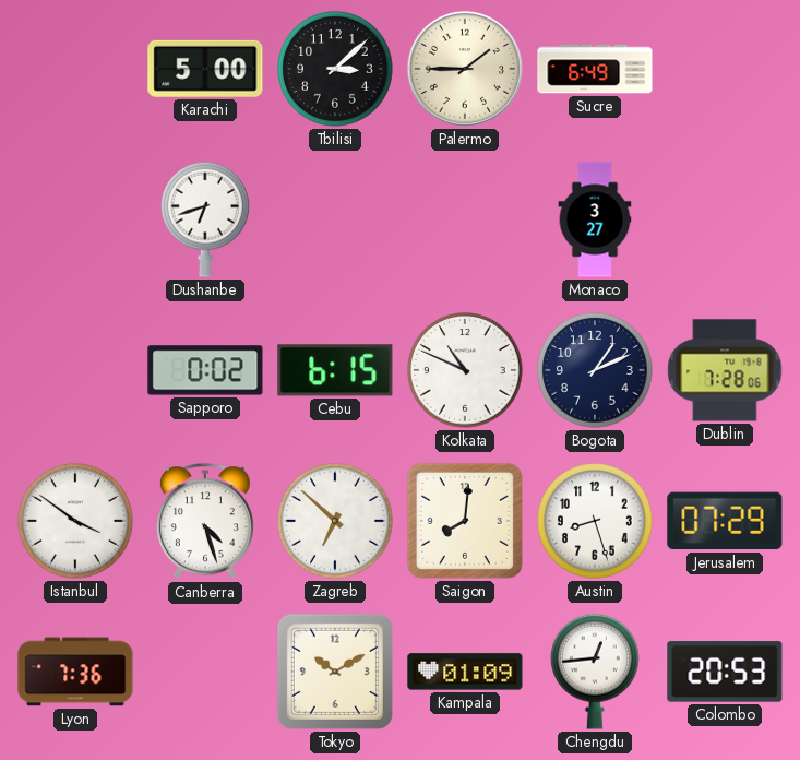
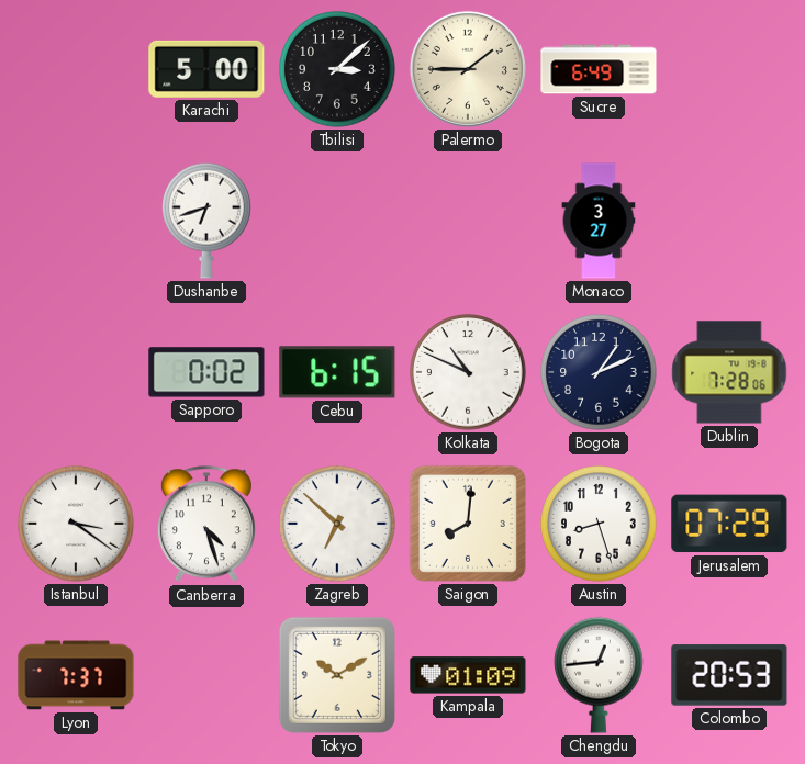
Istanbul: 3:51 -> 3:21 (76, 524)
Lyon: 7:36 -> 7:37 (76, 675)
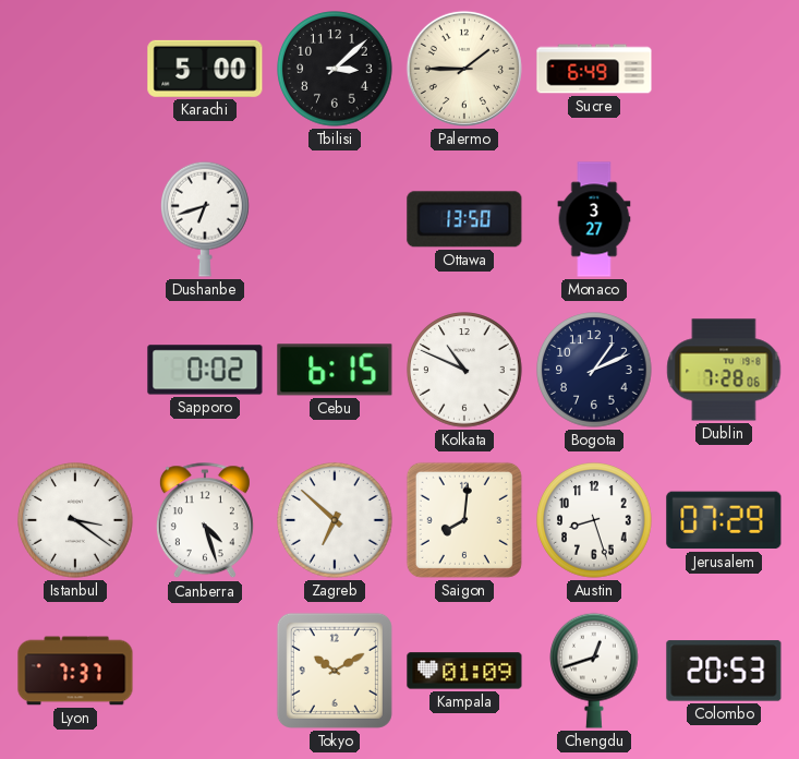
Ottawa: none -> 13:50 (464, 219)
Chengdu: 12:44 -> 12:42 (595, 671)
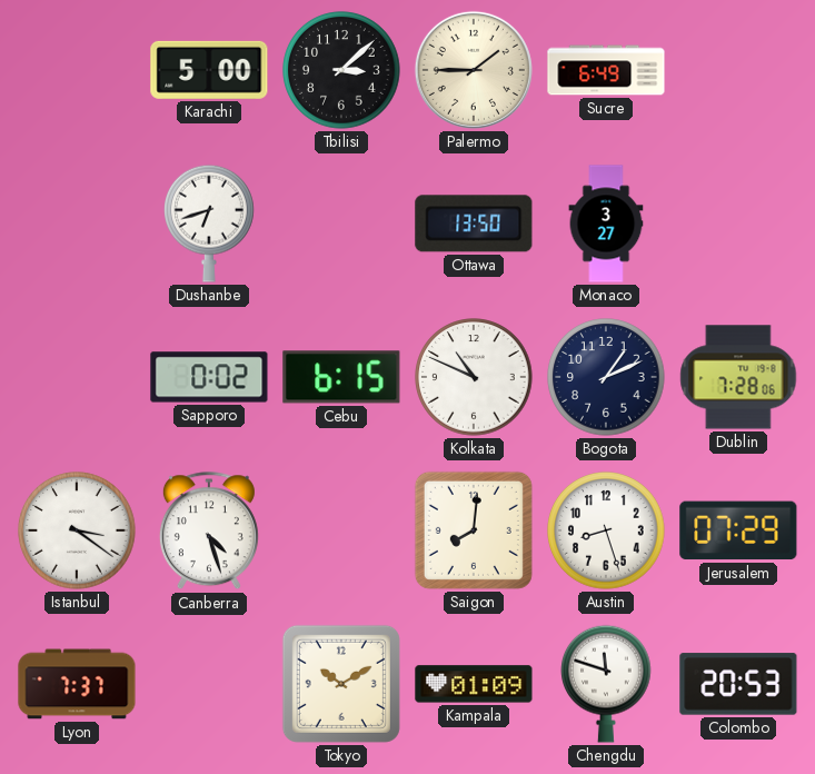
Zagreb: 6:52 -> none (335, 520)
Chengdu: 12:42 -> 11:48 (607, 684)
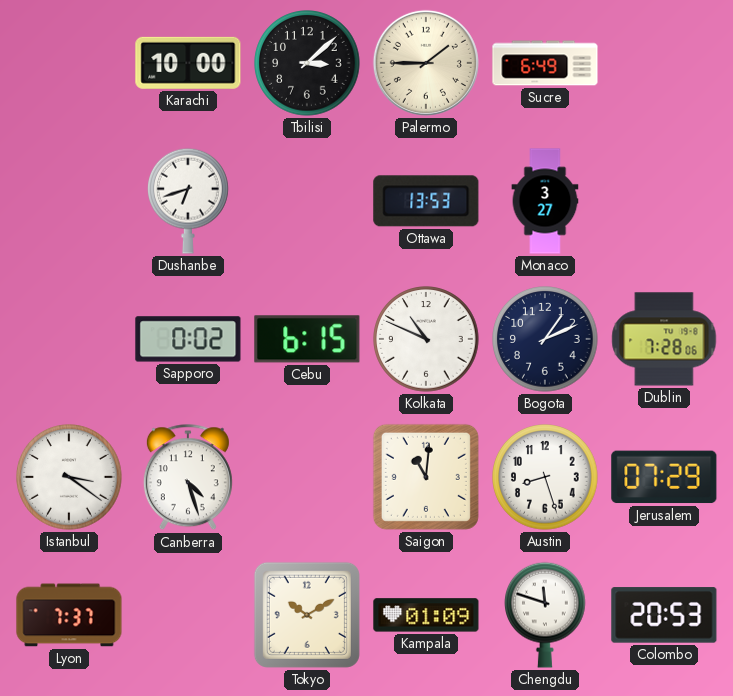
Karachi: 5:00 -> 10:00 (188, 63)
Ottawa: 13:50 -> 13:53 (426, 201)
Saigon: 8:01 -> 11:01 (426, 477)
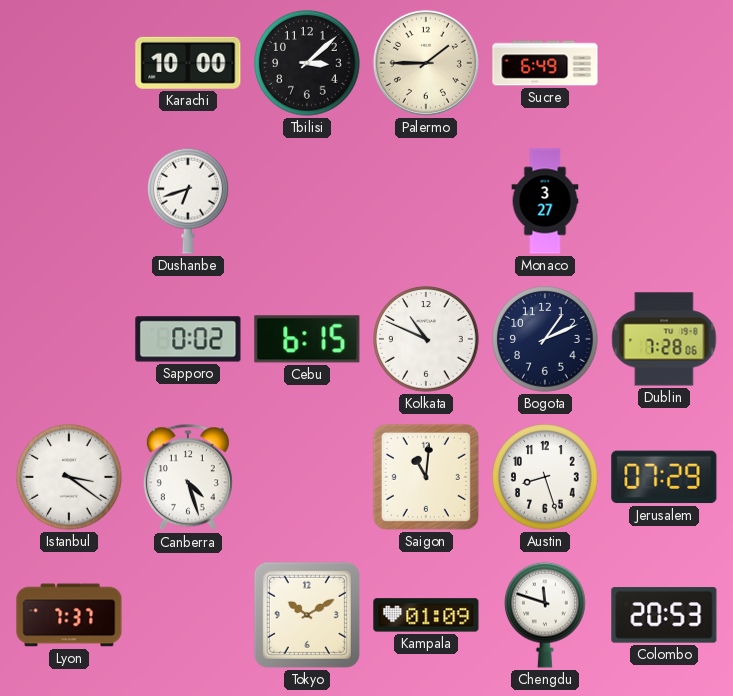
Ottawa: 13:53 -> none (426, 201)
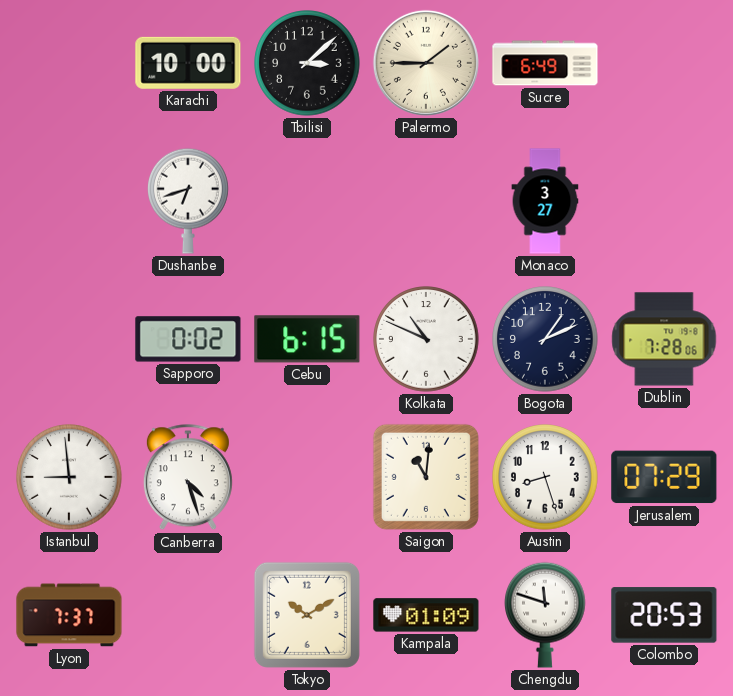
Istanbul: 3:21 -> 8:59 (69, 477)
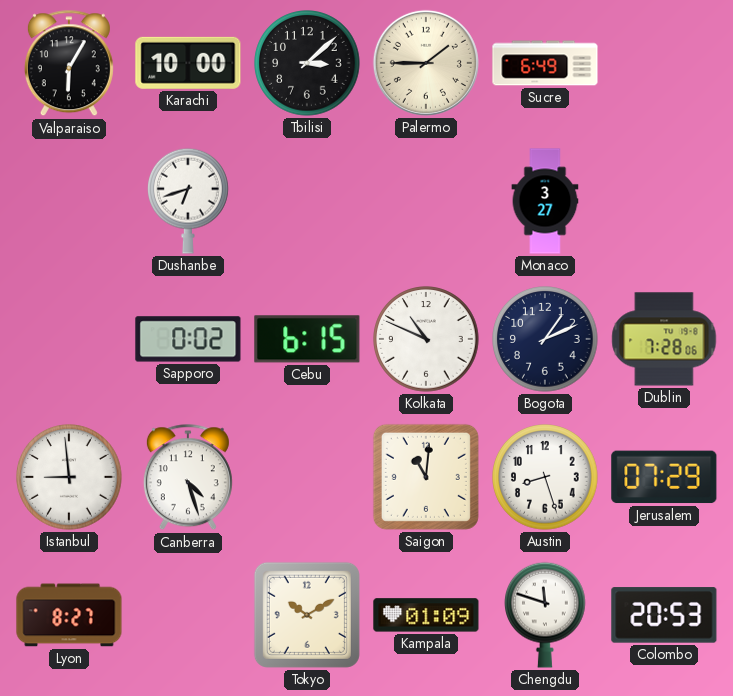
Valparaiso: none -> 6:05 (69, 64)
Lyon: 7:37 -> 8:27 (69, 615)
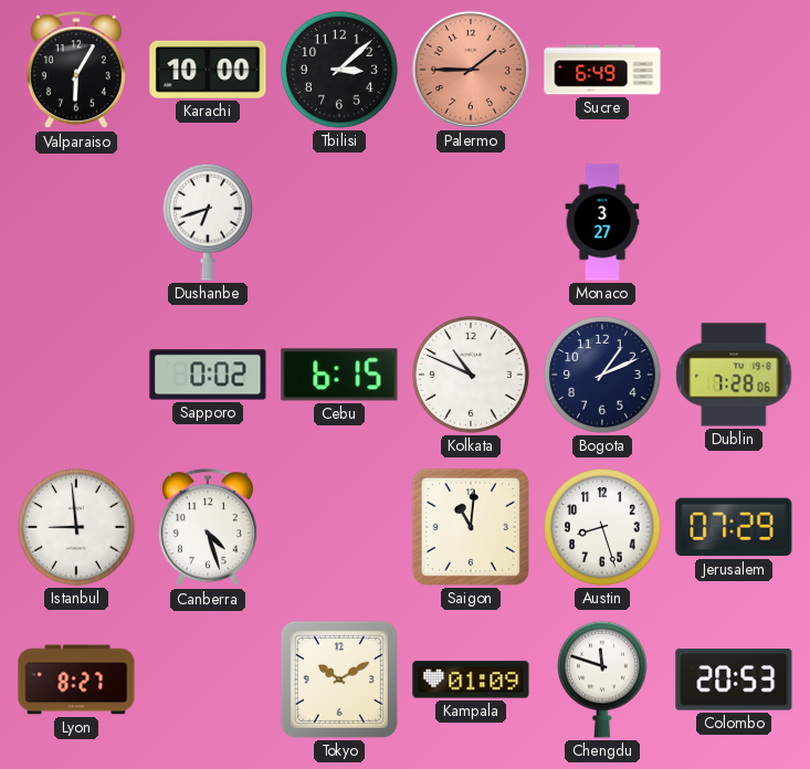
Palermo dial: cream -> salmon (471, 70)
